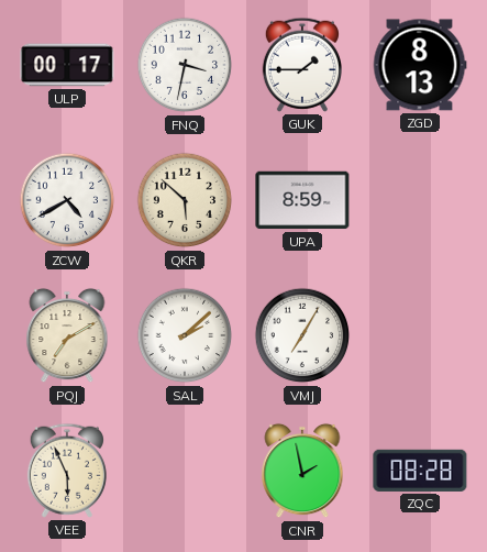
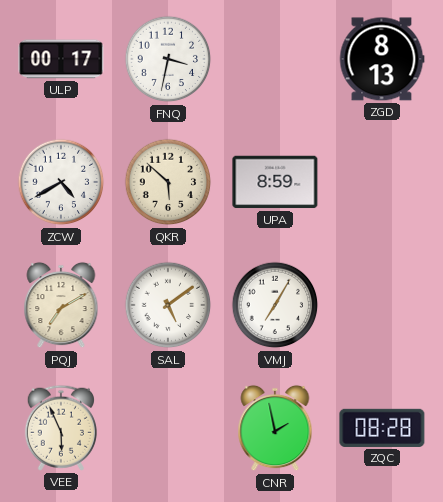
GUK: 1:45 -> none (302, 65)
SAL: 2:08 -> 5:09 (168, 305)
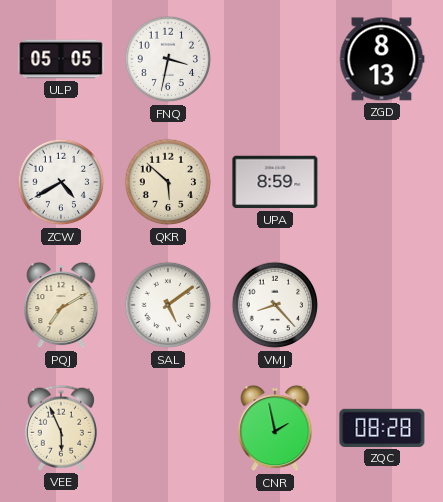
ULP: 00:17 -> 05:05 (61, 59)
VMJ: 7:05 -> 8:23 (275, 305)
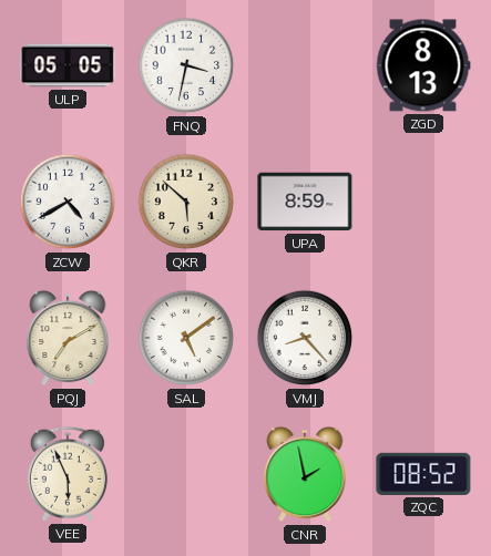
ZQC: 08:28 -> 08:52 (423, 474)
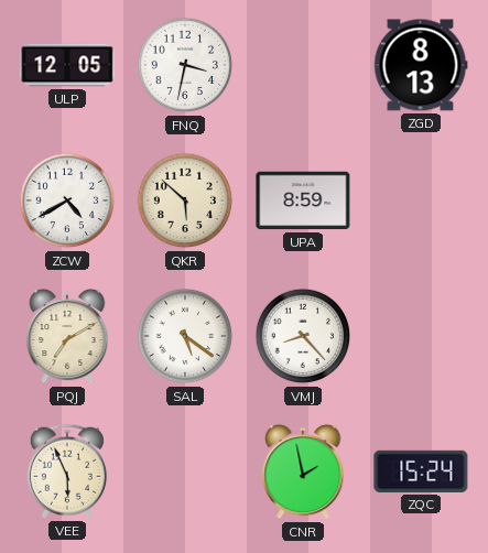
ULP: 05:05 -> 12:05 (67, 65)
SAL: 5:09 -> 5:21 (185, 336)
ZQC: 08:52 -> 15:24 (421, 471)
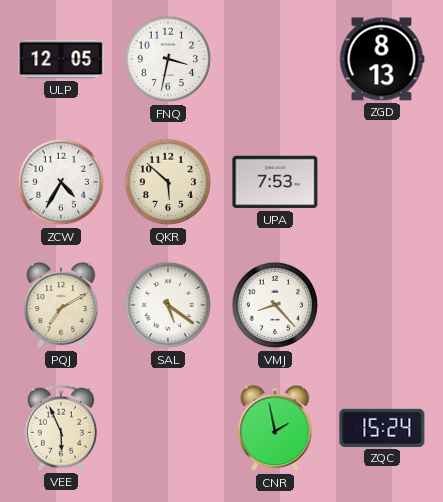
ZCW: 4:40 -> 4:35 (61, 182)
UPA: 8:59 -> 7:53 (275, 182)
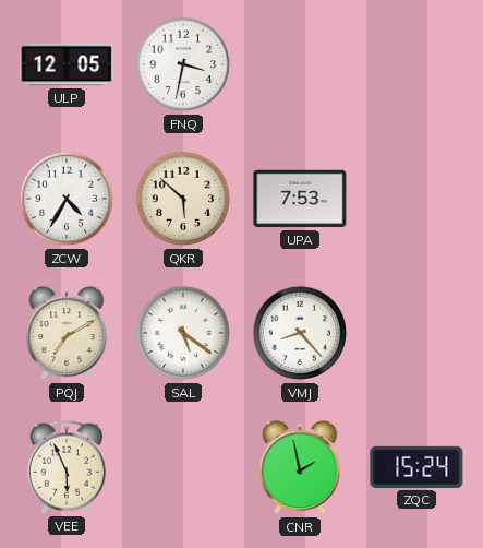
ZGD: 8:13 -> none (382, 59)
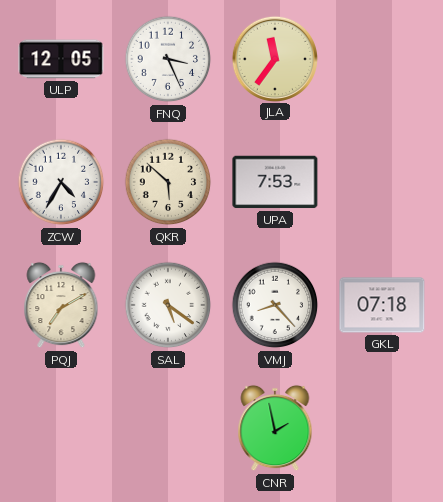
FNQ: 3:32 -> 3:26 (168, 59)
JLA: none -> 11:36 (274, 58)
GKL: none -> 07:18 (382, 305)
VEE: 5:56 -> none (67, 467)
ZQC: 15:24 -> none (416, 467)
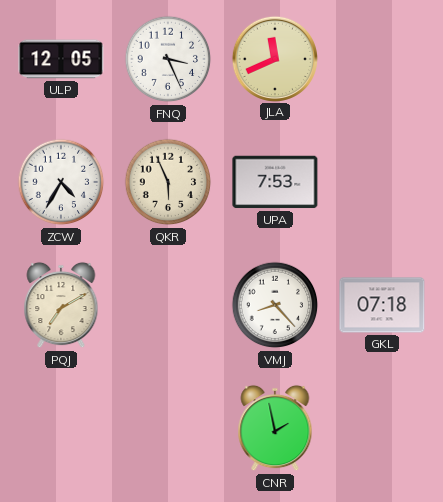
JLA: 11:36 -> 11:41 (274, 58)
QKR: 5:52 -> 5:56 (168, 182)
SAL: 5:21 -> none (168, 305)
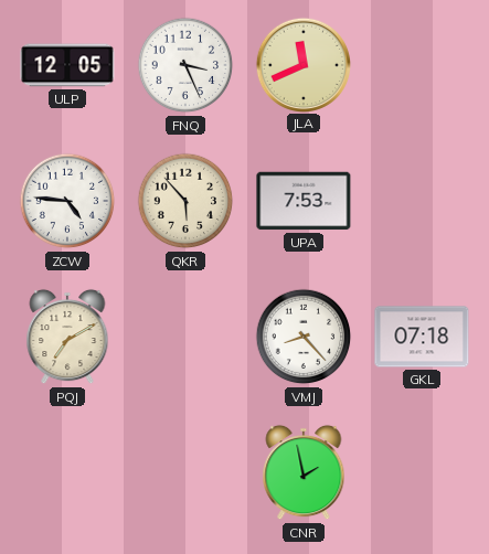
ZCW: 4:35 -> 4:46 (67, 201)
QKR: 5:56 -> 5:53 (185, 201)
